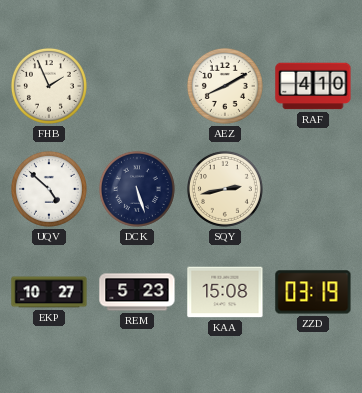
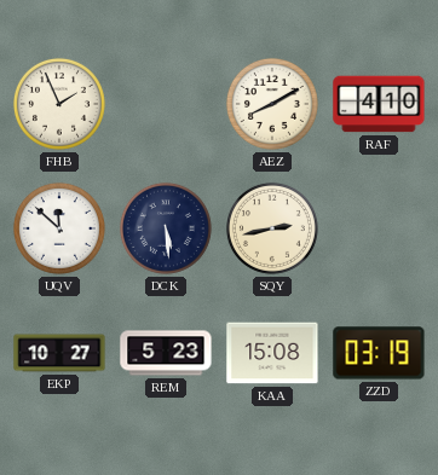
UQV: 4:52 -> 11:52 (59, 228)
DCK: 5:27 -> 5:29 (166, 228)
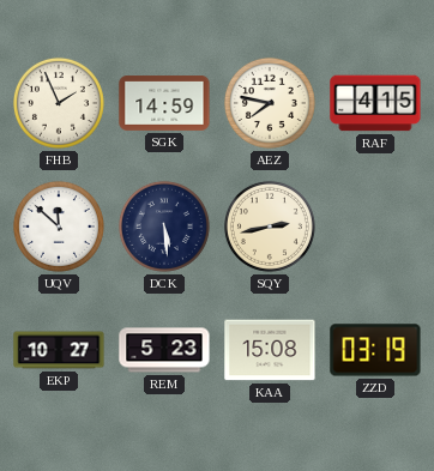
SGK: none -> 14:59 (164, 104)
AEZ: 8:10 -> 7:47 (270, 103)
RAF: 4:10 -> 4:15 (375, 103)
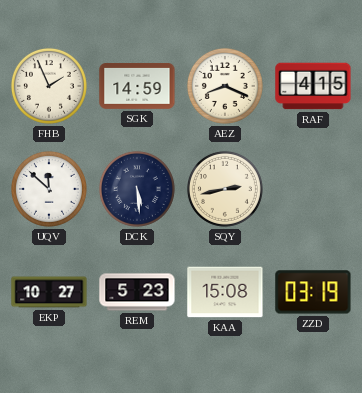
AEZ: 7:47 -> 8:19 (225, 86)
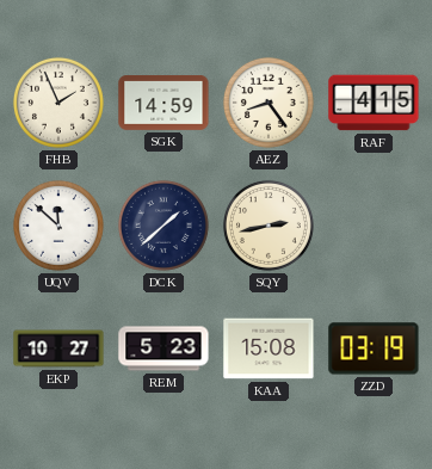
AEZ: 8:19 -> 8:24 (269, 103)
DCK: 5:29 -> 1:38 (163, 226)
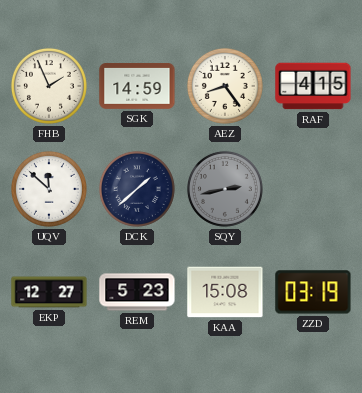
SQY dial: cream -> grey (225, 189)
EKP: 10:27 -> 12:27 (49, 292)
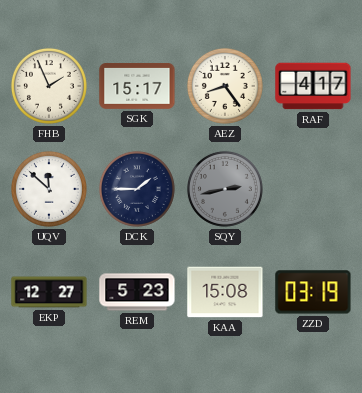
SGK: 14:59 -> 15:17 (137, 87)
RAF: 4:15 -> 4:17 (313, 86)
DCK: 1:38 -> 1:45 (137, 189)
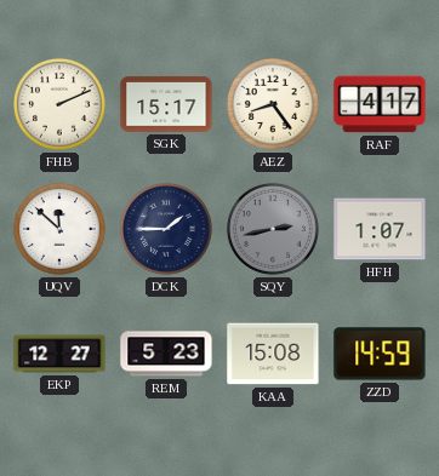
FHB: 1:56 -> 2:11 (59, 104)
HFH: none -> 1:07 (380, 229)
ZZD: 03:19 -> 14:59 (380, 354)
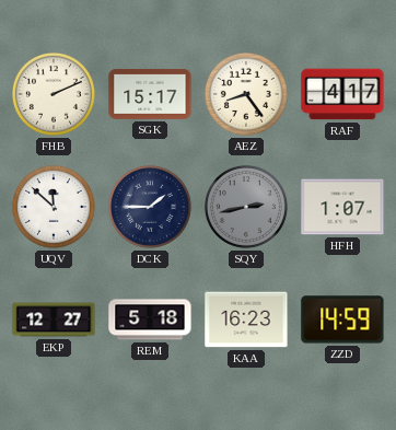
REM: 5:23 -> 5:18 (150, 319)
KAA: 15:08 -> 16:23 (246, 319)
